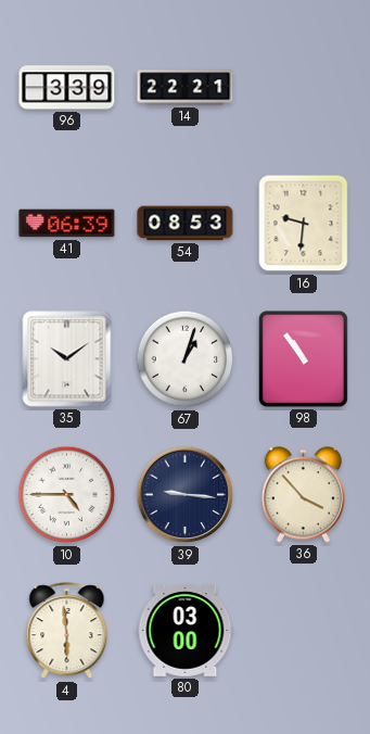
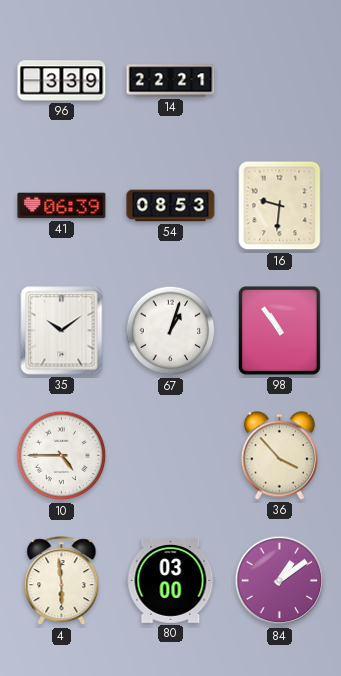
39: 9:16 -> none (186, 495)
84: none -> 1:09 (280, 581)
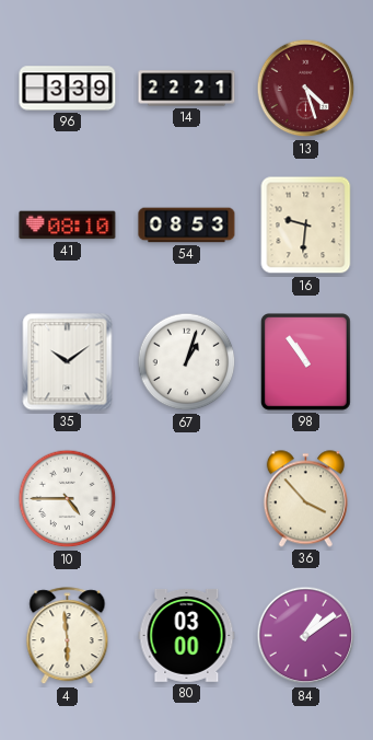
13: none -> 4:27 (306, 89)
41: 06:39 -> 08:10 (68, 226)
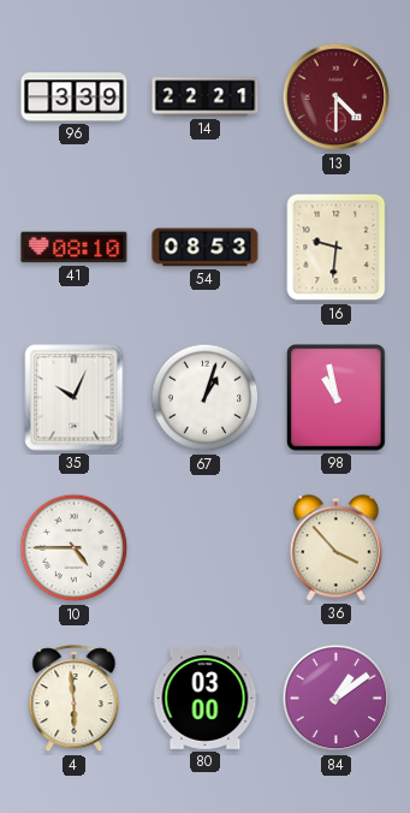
13: 4:27 -> 4:30 (337, 97)
35: 10:09 -> 10:04 (75, 398)
98: 10:54 -> 10:58 (337, 398)
